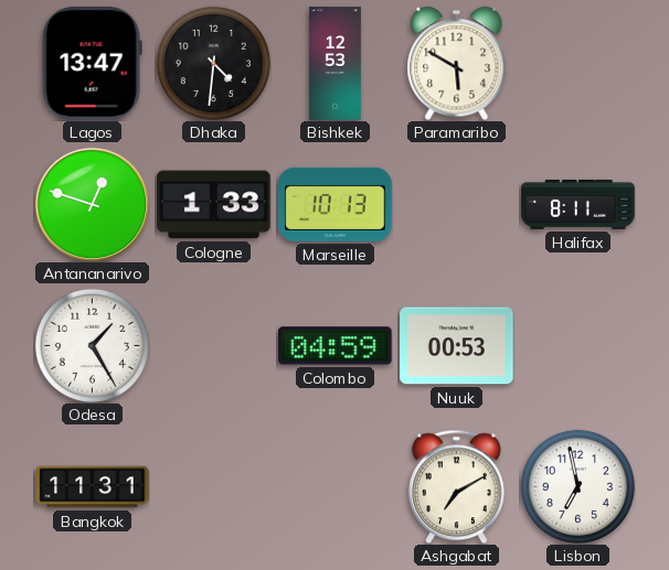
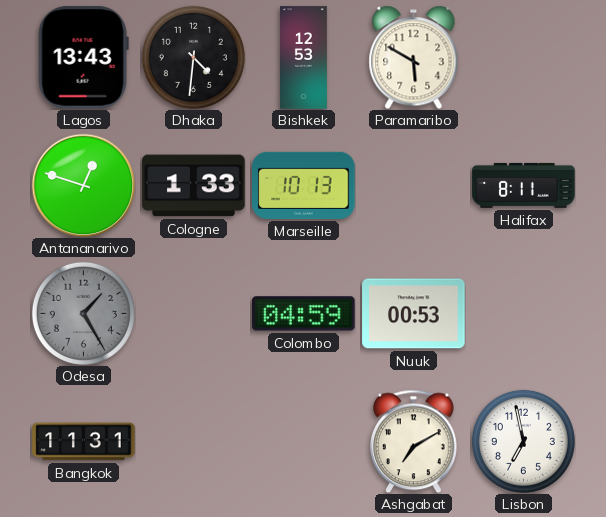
Lagos: 13:47 -> 13:43 (83, 58)
Odesa dial: white -> grey (83, 313)
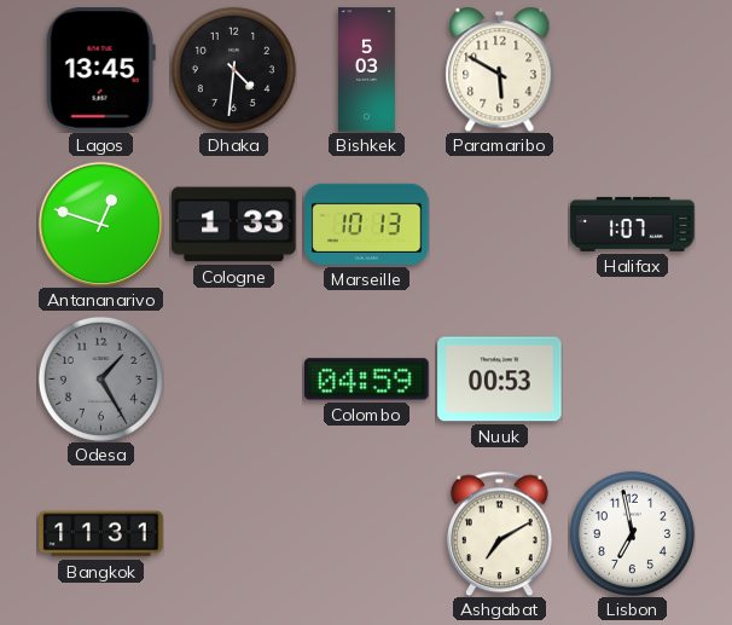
Lagos: 13:43 -> 13:45 (100, 70)
Bishkek: 12:53 -> 5:03 (366, 70)
Halifax: 8:11 -> 1:07 (633, 224)
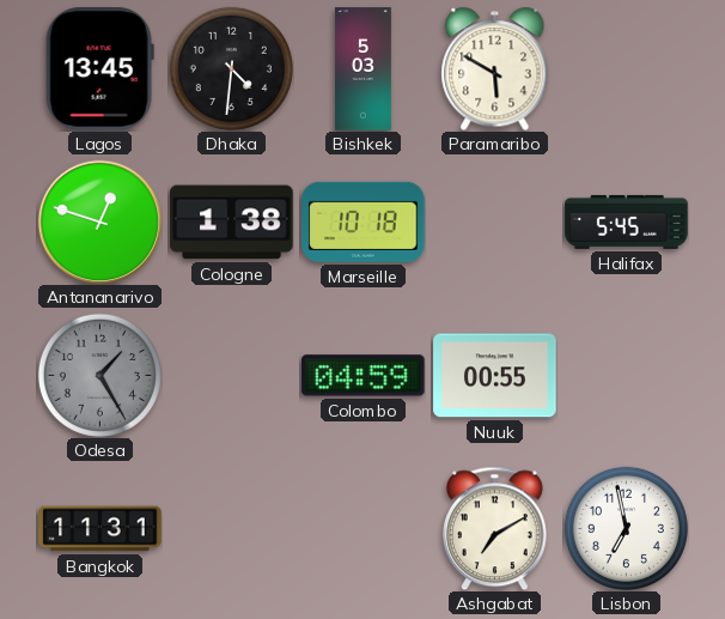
Cologne: 1:33 -> 1:38 (232, 223)
Marseille: 10:13 -> 10:18 (364, 221)
Halifax: 1:07 -> 5:45 (627, 221)
Nuuk: 00:53 -> 00:55 (495, 376)
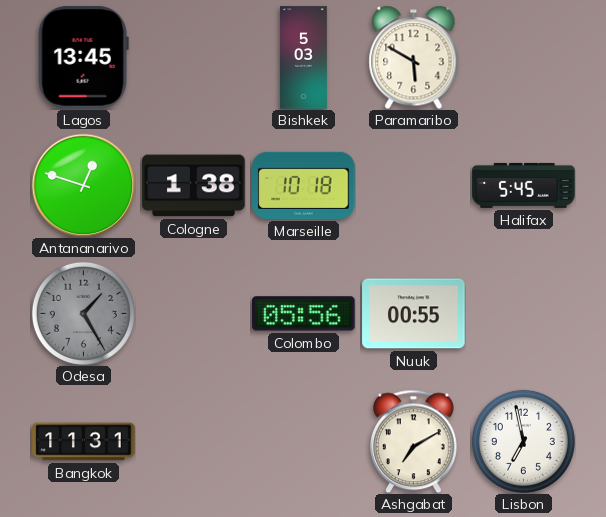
Dhaka: 4:31 -> none (231, 68)
Colombo: 04:59 -> 05:56 (304, 314)
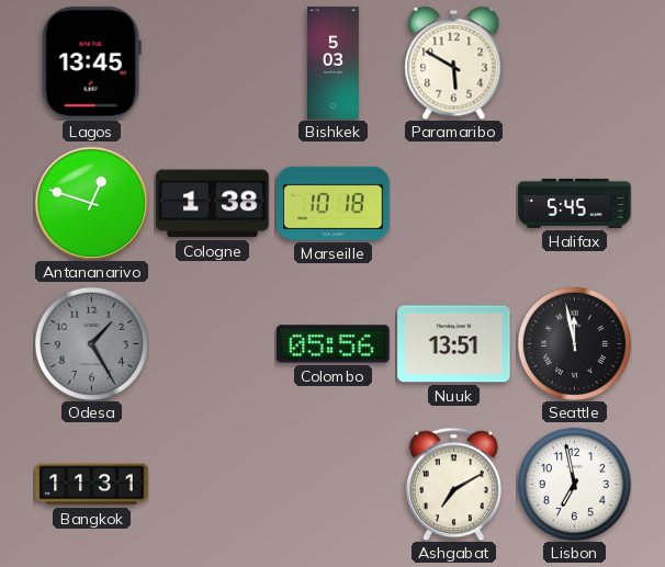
Nuuk: 00:55 -> 13:51 (454, 344)
Seattle: none -> 11:58 (574, 343)
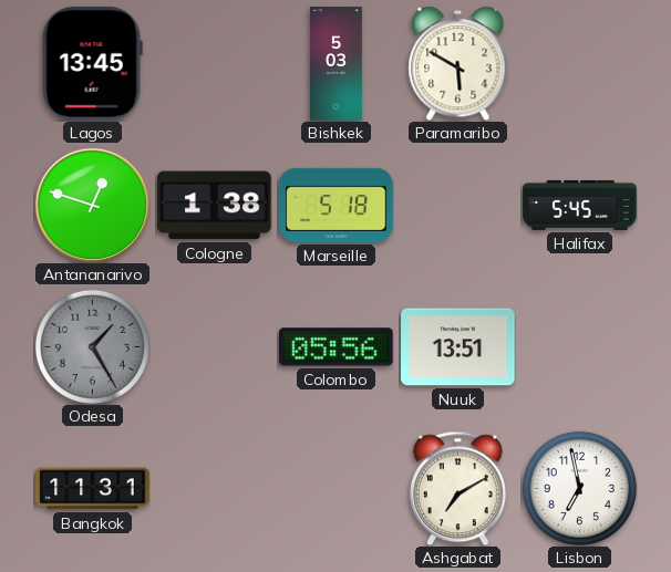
Marseille: 10:18 -> 5:18 (337, 205)
Seattle: 11:58 -> none (574, 343)
